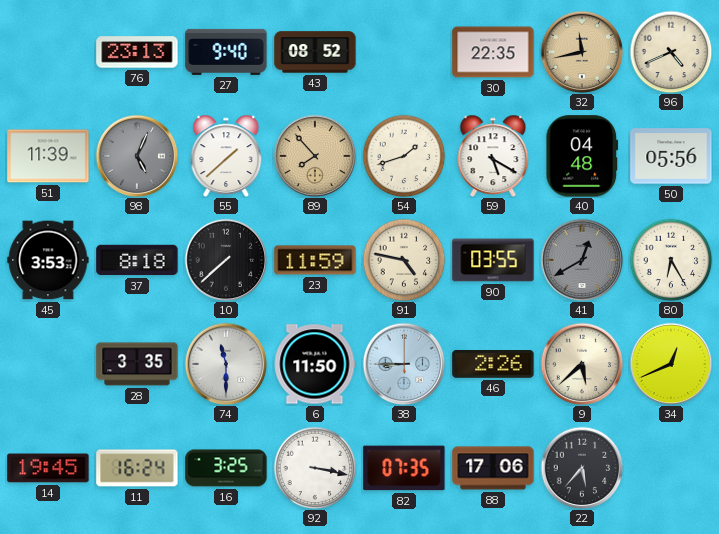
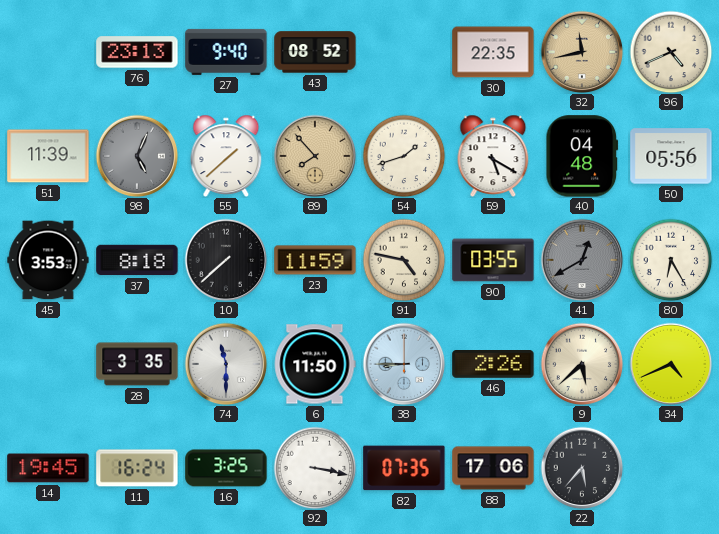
34: 12:41 -> 4:41 (671, 364)
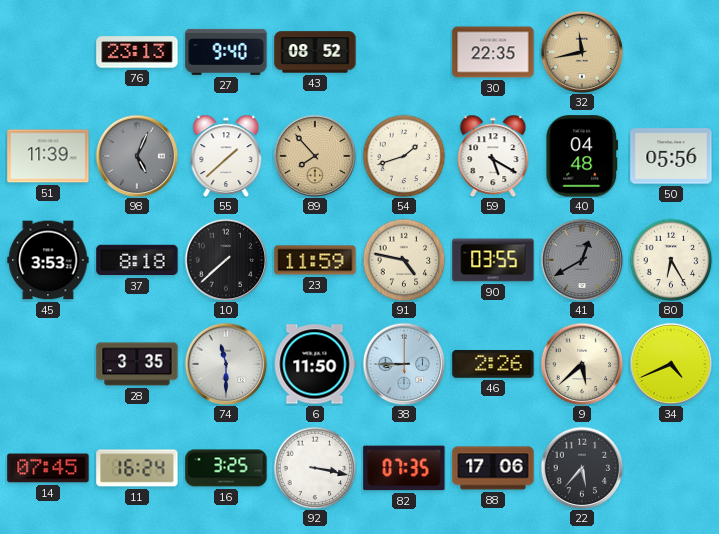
96: 4:41 -> none (671, 52)
14: 19:45 -> 07:45 (48, 468)
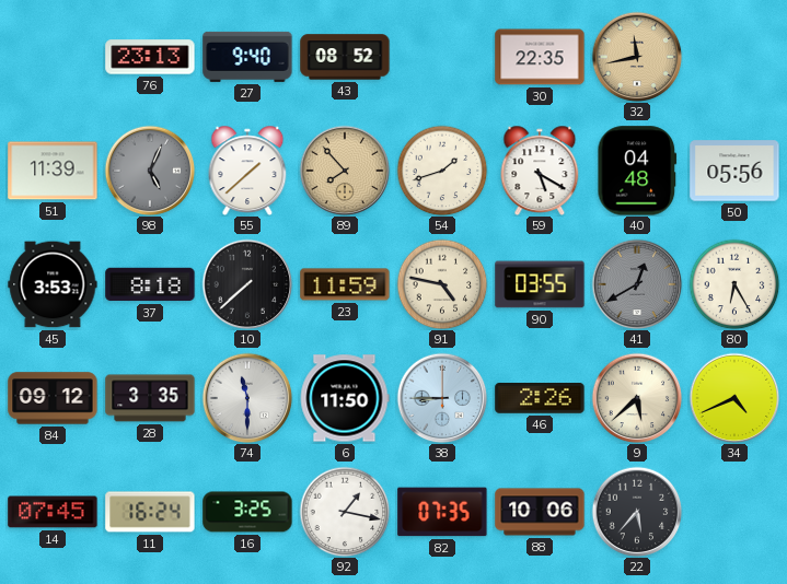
84: none -> 09:12 (53, 398)
92: 3:17 -> 1:17 (345, 512)
88: 17:06 -> 10:06 (540, 512)
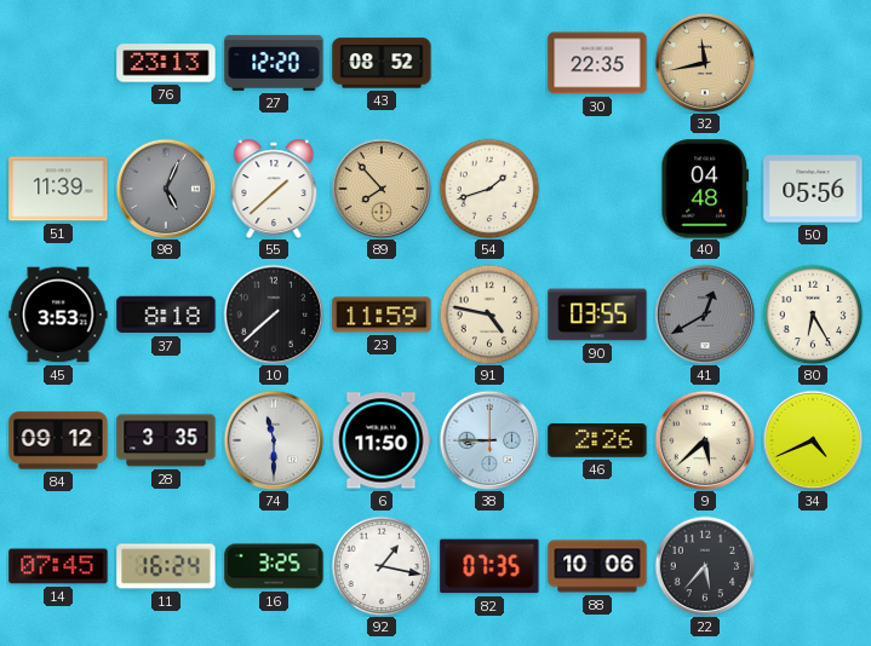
27: 9:40 -> 12:20 (274, 63)
59: 5:20 -> none (540, 170)
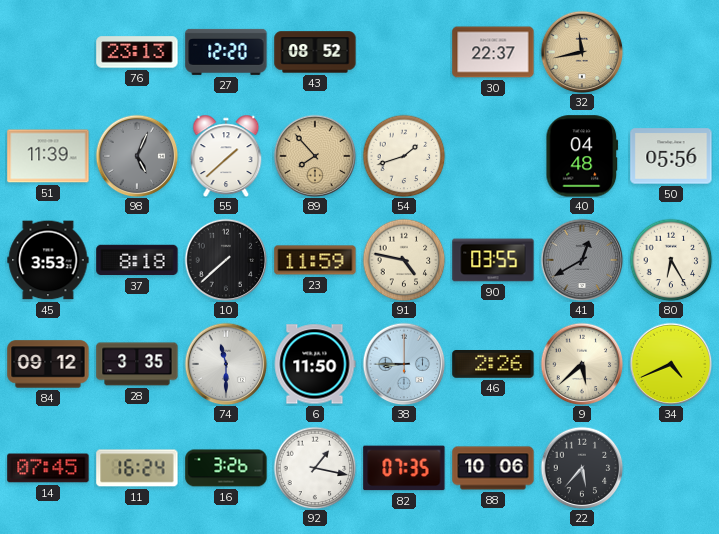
30: 22:35 -> 22:37 (493, 52)
16: 3:25 -> 3:26 (226, 468)
